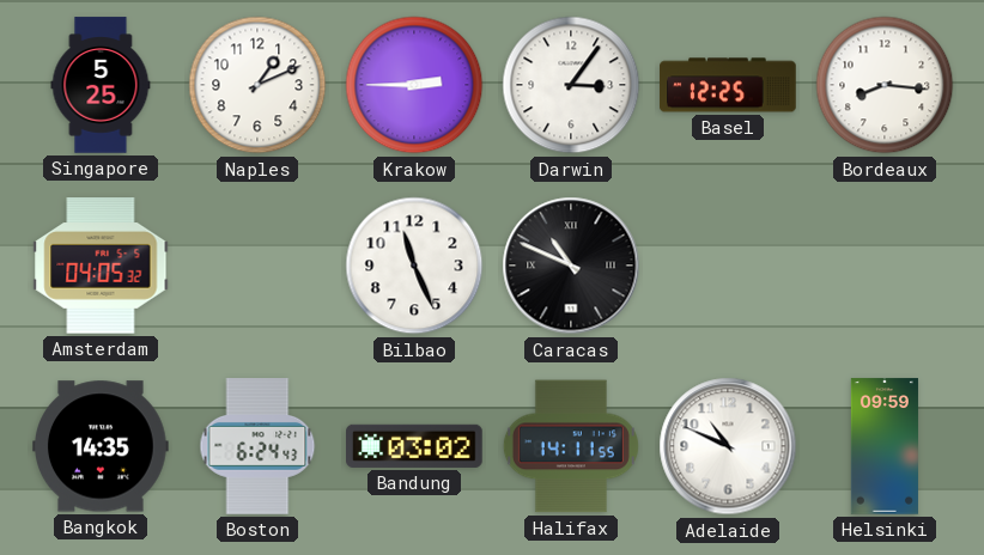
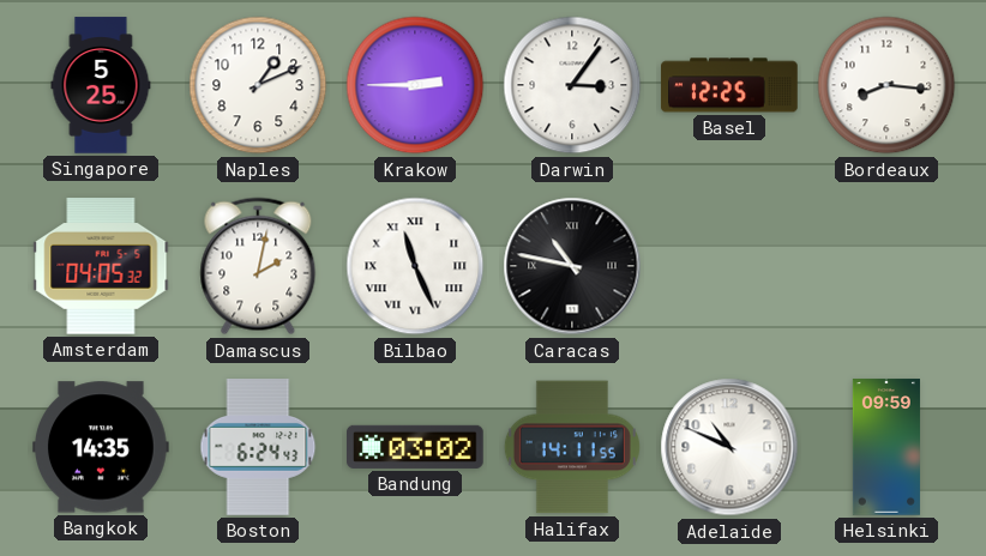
Damascus: none -> 2:02 (258, 266)
Bilbao numerals: Arabic -> Roman (415, 266)
Caracas: 10:49 -> 10:47 (572, 266)
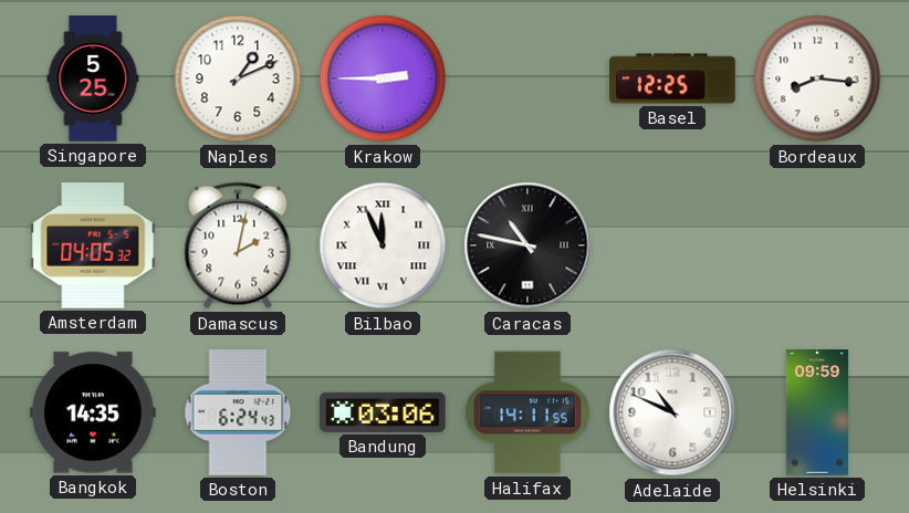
Darwin: 3:06 -> none (572, 85)
Bilbao: 11:26 -> 11:56 (383, 245)
Bandung: 03:02 -> 03:06 (384, 412)
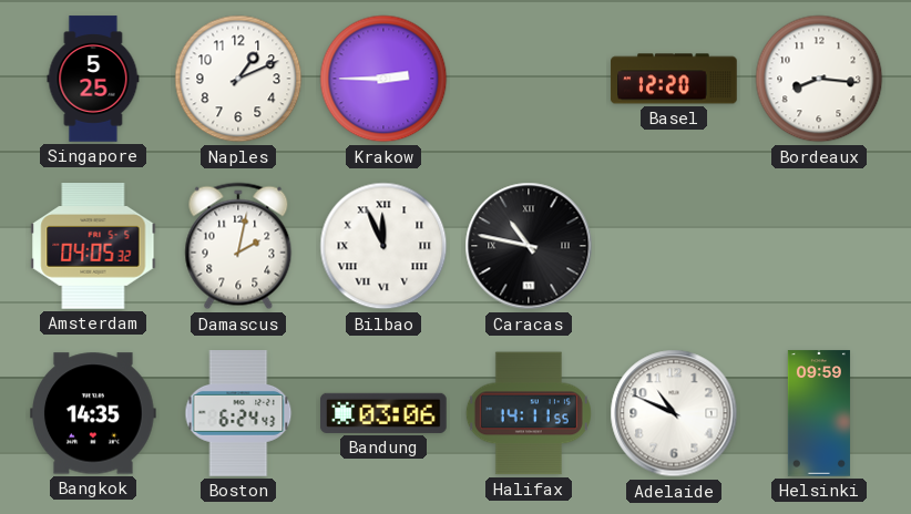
Basel: 12:25 -> 12:20 (674, 79)
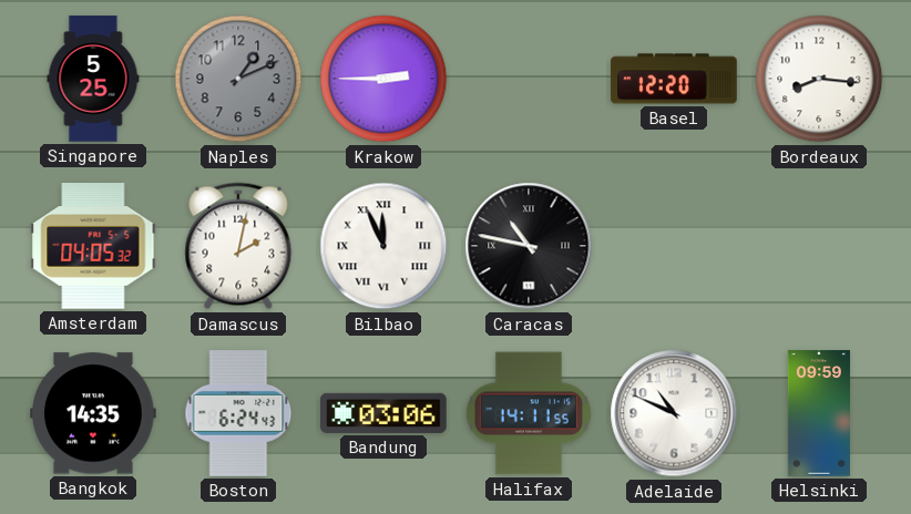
Naples dial: white -> grey (238, 79)
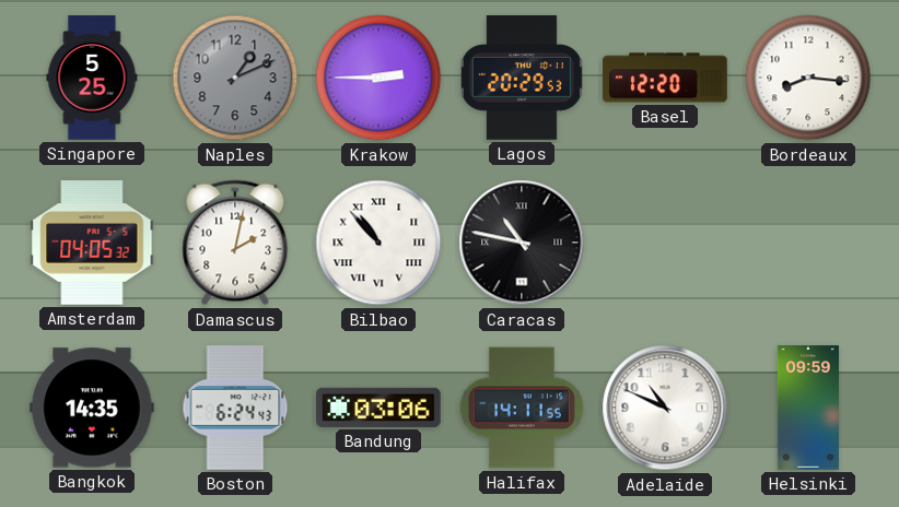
Lagos: none -> 20:29 (522, 78)
Bilbao: 11:56 -> 10:53 (378, 243)
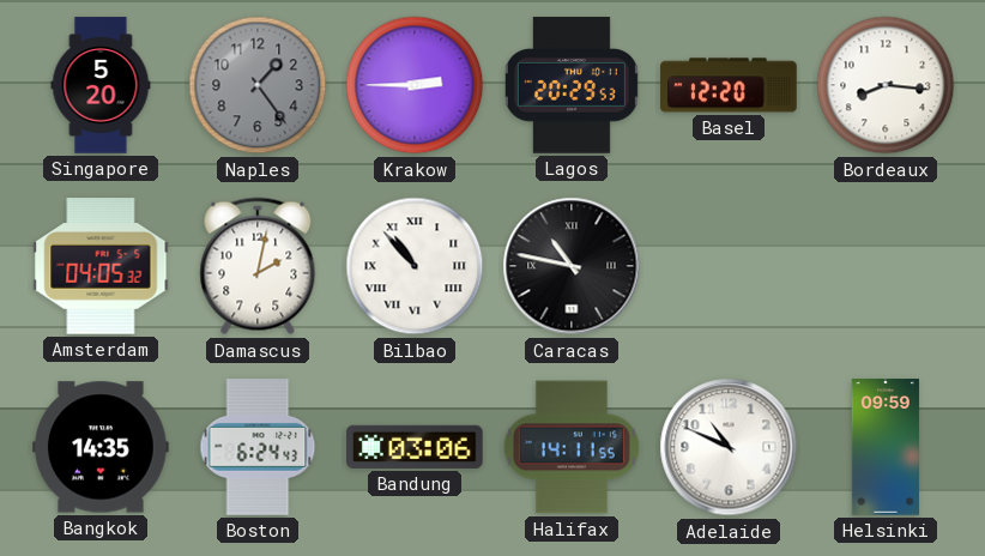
Singapore: 5:25 -> 5:20 (101, 85)
Naples: 1:11 -> 1:24 (258, 85)
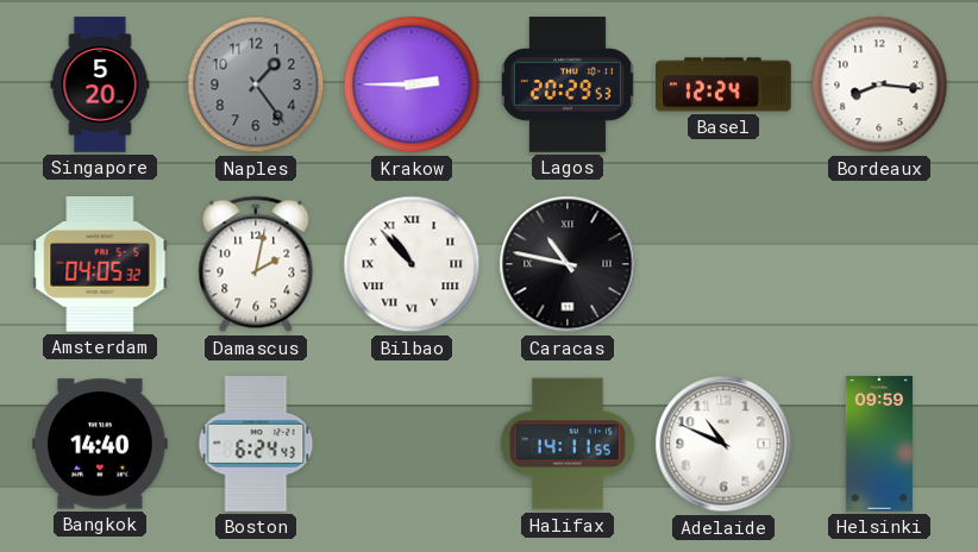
Basel: 12:20 -> 12:24 (723, 84)
Bangkok: 14:35 -> 14:40 (101, 444)
Bandung: 03:06 -> none (416, 447)
